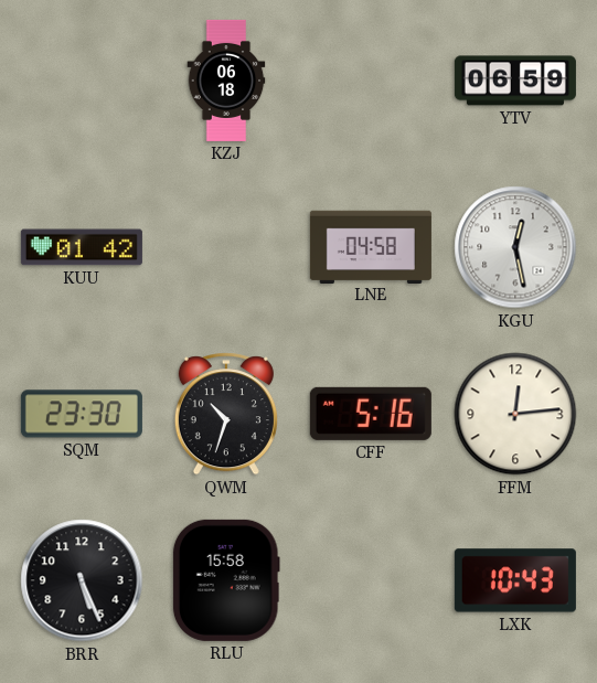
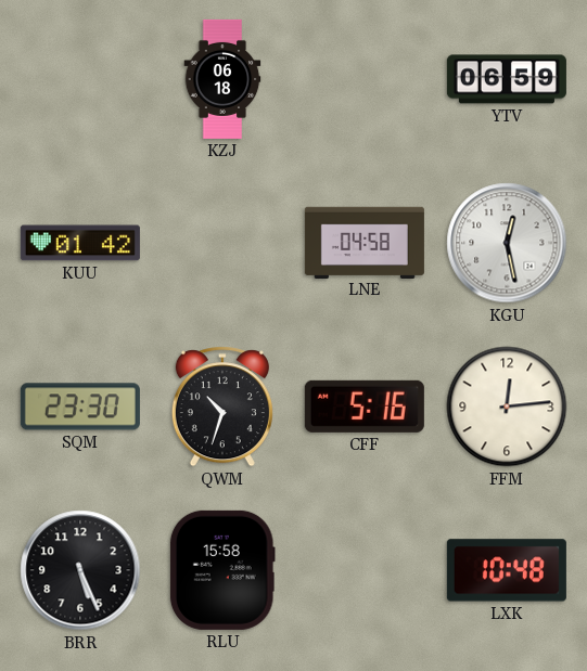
LXK: 10:43 -> 10:48 (507, 570)
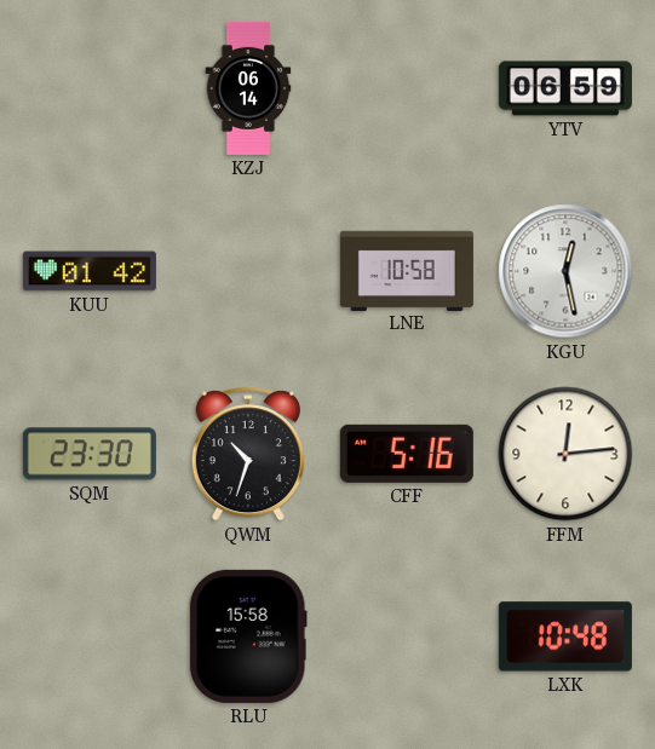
KZJ: 06:18 -> 06:14 (248, 88)
LNE: 04:58 -> 10:58 (407, 270)
BRR: 5:26 -> none (80, 570)
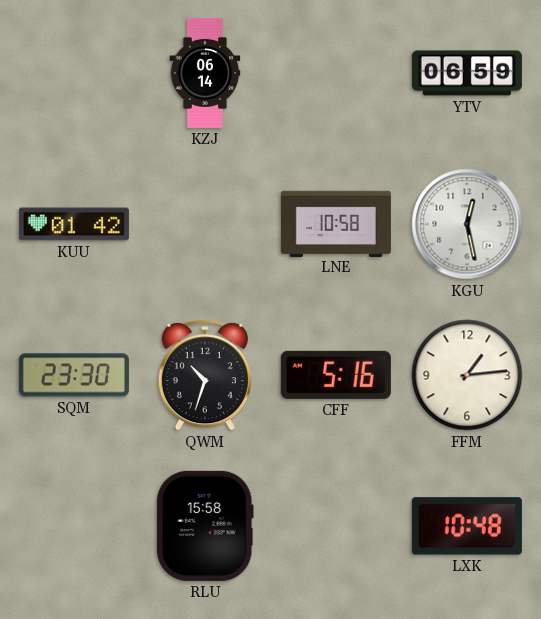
FFM: 12:14 -> 1:14 (467, 375)
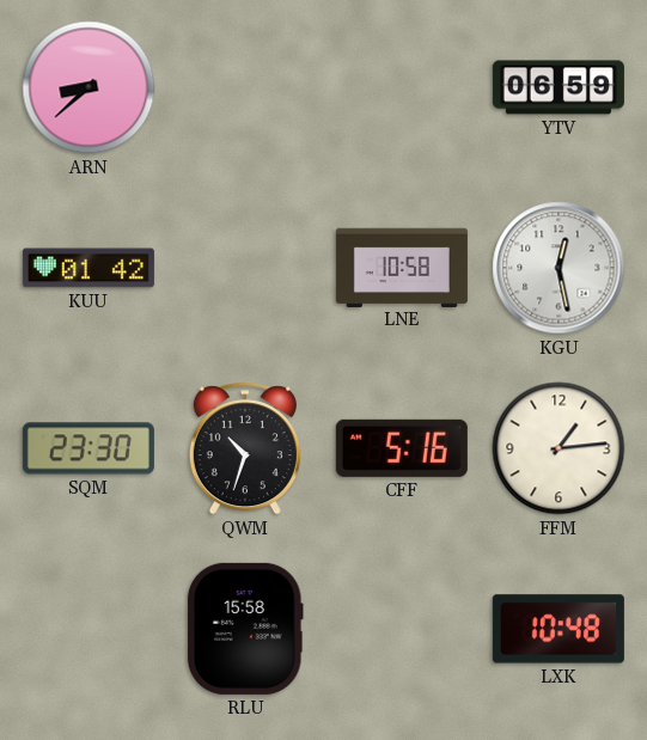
ARN: none -> 8:38 (88, 87)
KZJ: 06:14 -> none (205, 73)
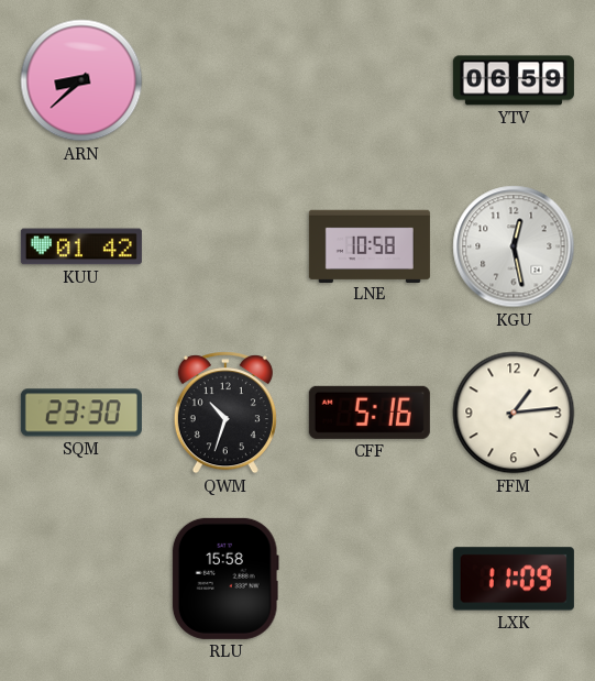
LXK: 10:48 -> 11:09 (514, 579)
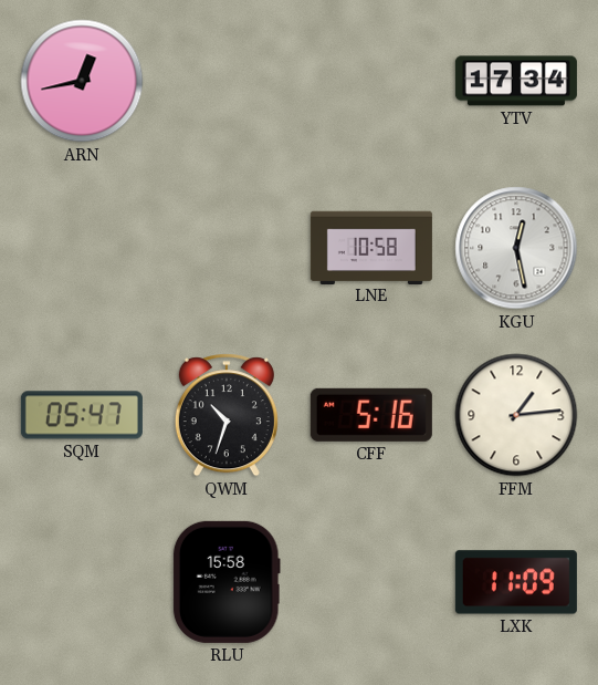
ARN: 8:38 -> 12:43 (82, 81)
YTV: 06:59 -> 17:34 (516, 81)
KUU: 01:42 -> none (81, 246)
SQM: 23:30 -> 05:47 (82, 415)
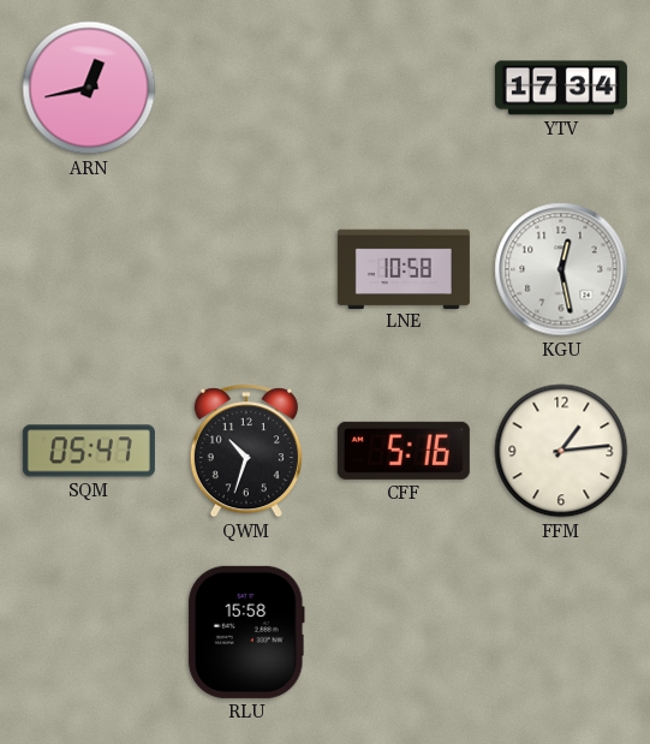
LXK: 11:09 -> none (516, 582)
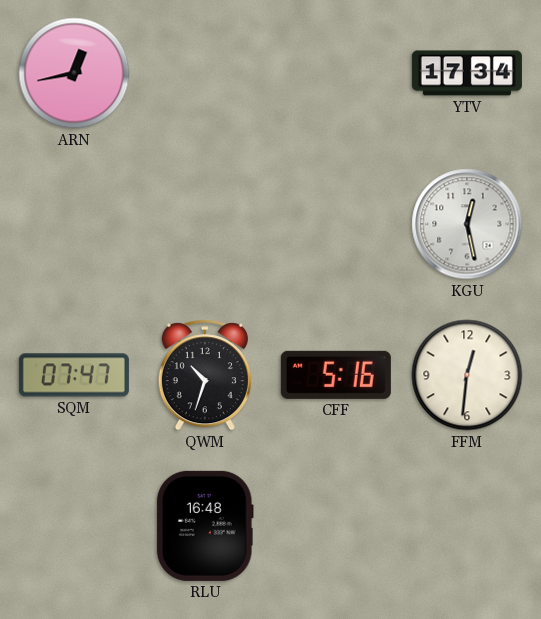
LNE: 10:58 -> none (404, 268)
SQM: 05:47 -> 07:47 (74, 375)
FFM: 1:14 -> 12:31 (467, 375)
RLU: 15:58 -> 16:48 (205, 526)
